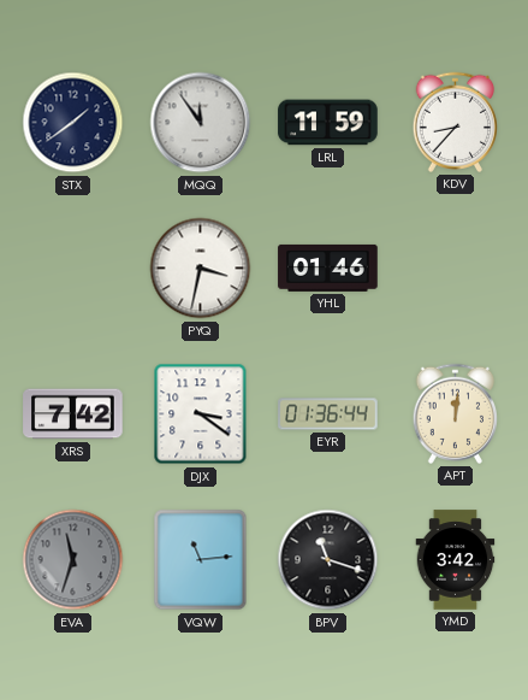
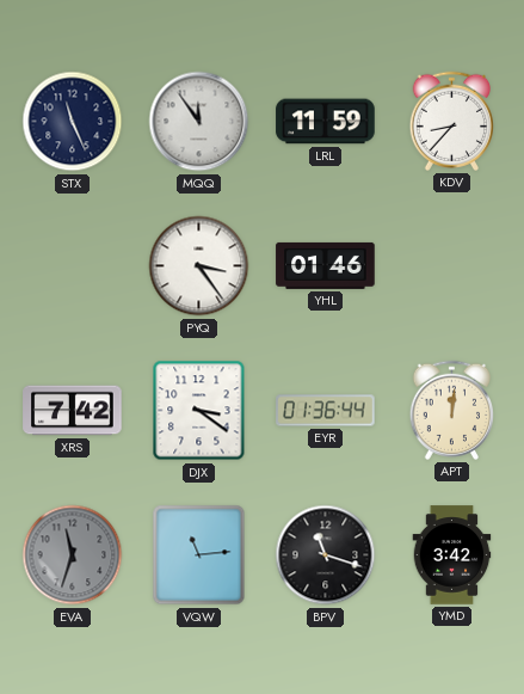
STX: 1:39 -> 11:26 (73, 122)
PYQ: 3:32 -> 3:24 (199, 266)
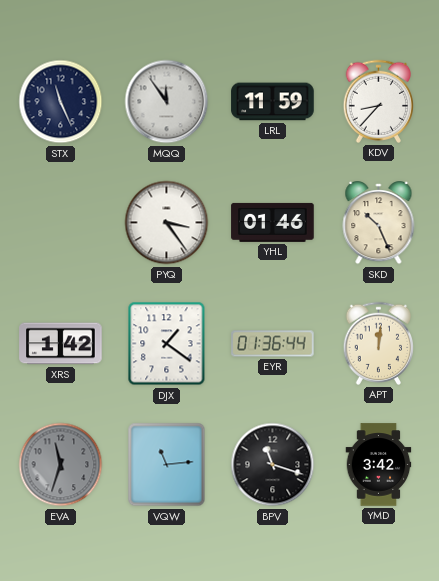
SKD: none -> 10:26 (379, 224)
XRS: 7:42 -> 1:42 (61, 344)
DJX: 3:21 -> 1:21 (167, 344)
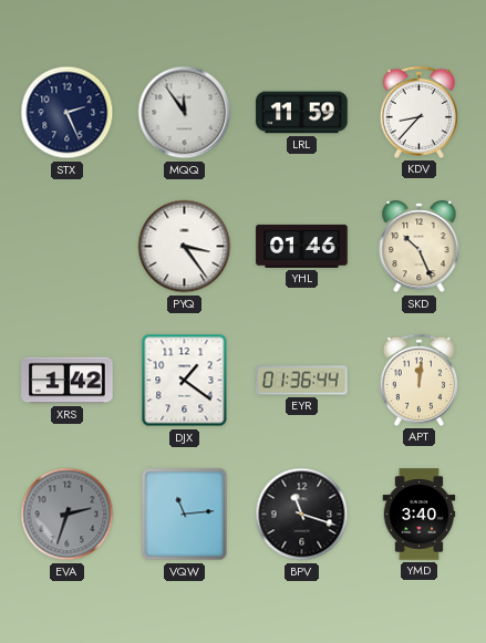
STX: 11:26 -> 2:26 (68, 113)
EVA: 11:33 -> 2:33 (68, 515)
YMD: 3:42 -> 3:40 (420, 515)
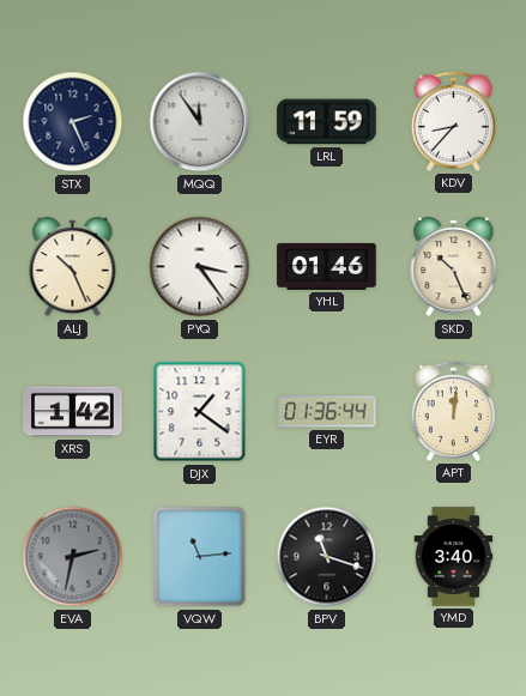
ALJ: none -> 10:26 (73, 268)
EVA: 2:33 -> 2:32 (73, 557)
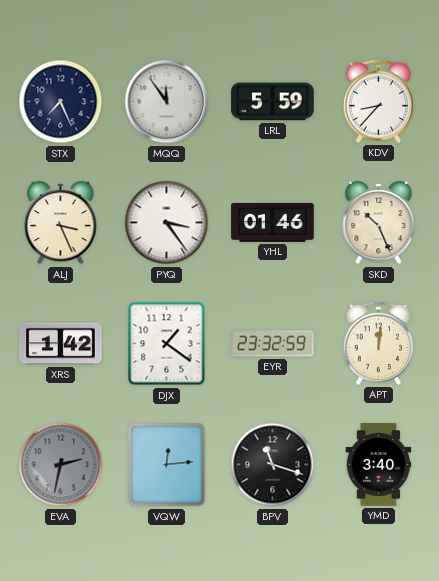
STX: 2:26 -> 7:26 (61, 102)
LRL: 11:59 -> 5:59 (273, 102)
ALJ: 10:26 -> 3:26 (61, 224)
EYR: 01:36 -> 23:32 (273, 344)
VQW: 11:14 -> 12:14 (167, 465)
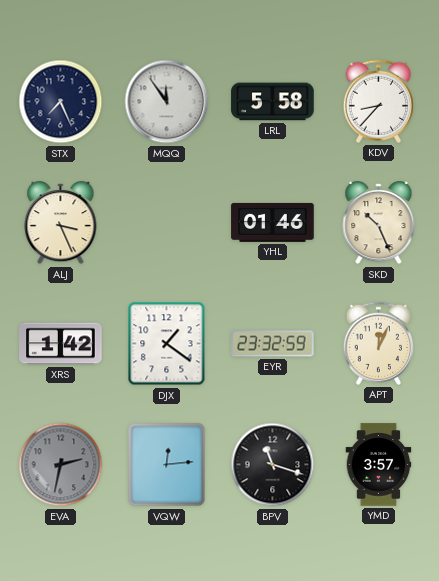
LRL: 5:59 -> 5:58 (273, 102)
PYQ: 3:24 -> none (167, 223)
APT: 12:01 -> 12:04 (378, 343)
YMD: 3:40 -> 3:57 (379, 465)
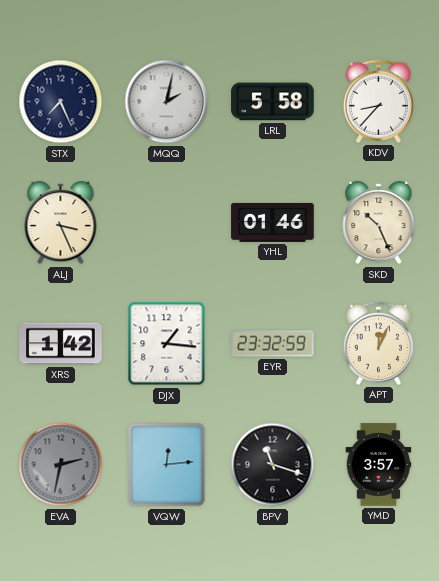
MQQ: 11:54 -> 2:02 (167, 102)
DJX: 1:21 -> 1:16 (167, 344)
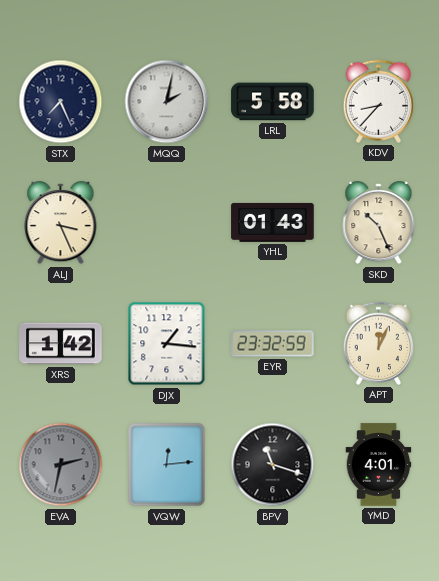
YHL: 01:46 -> 01:43 (273, 222)
YMD: 3:57 -> 4:01 (379, 465)
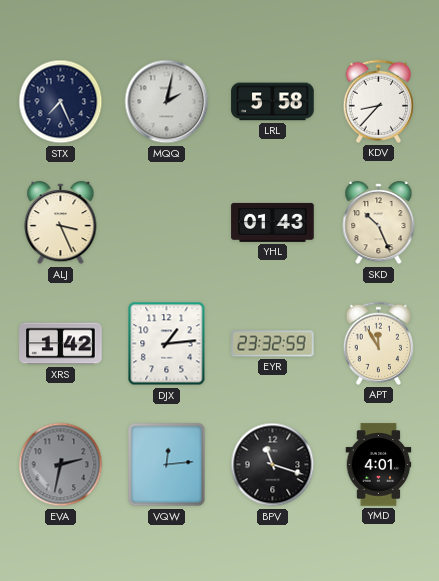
DJX: 1:16 -> 1:14 (167, 344)
APT: 12:04 -> 11:55 (378, 343)
